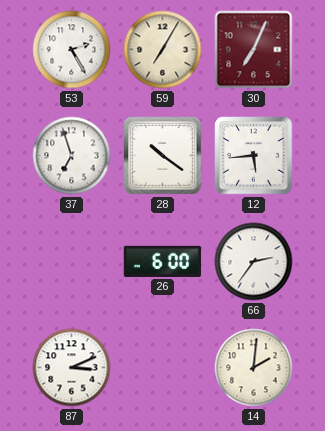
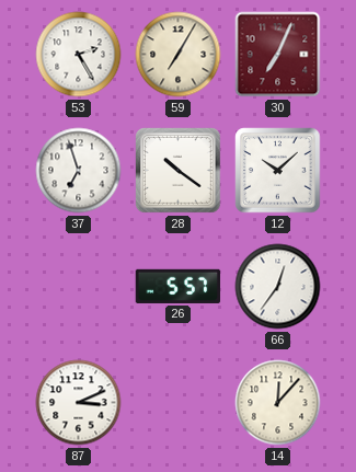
12: 5:44 -> 10:08 (278, 171)
26: 6:00 -> 5:57 (179, 286)
66: 2:36 -> 12:36 (278, 287)
14: 2:01 -> 12:07 (278, 403)
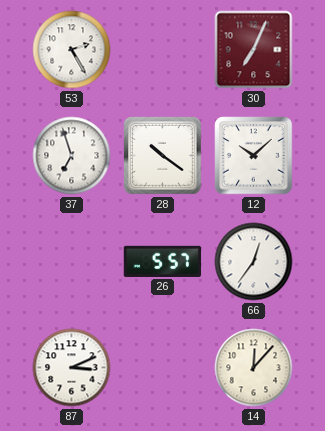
59: 7:05 -> none (179, 55)
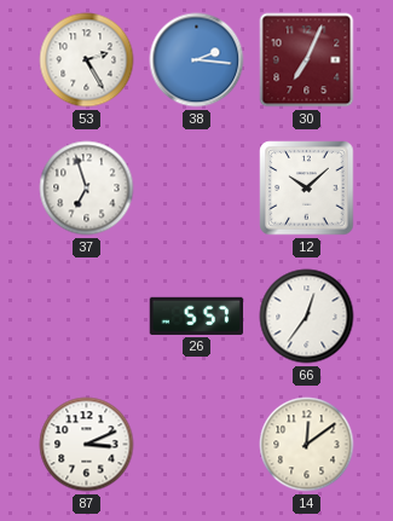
38: none -> 2:16 (197, 60)
28: 10:21 -> none (163, 156)
14: 12:07 -> 12:09 (307, 445)
